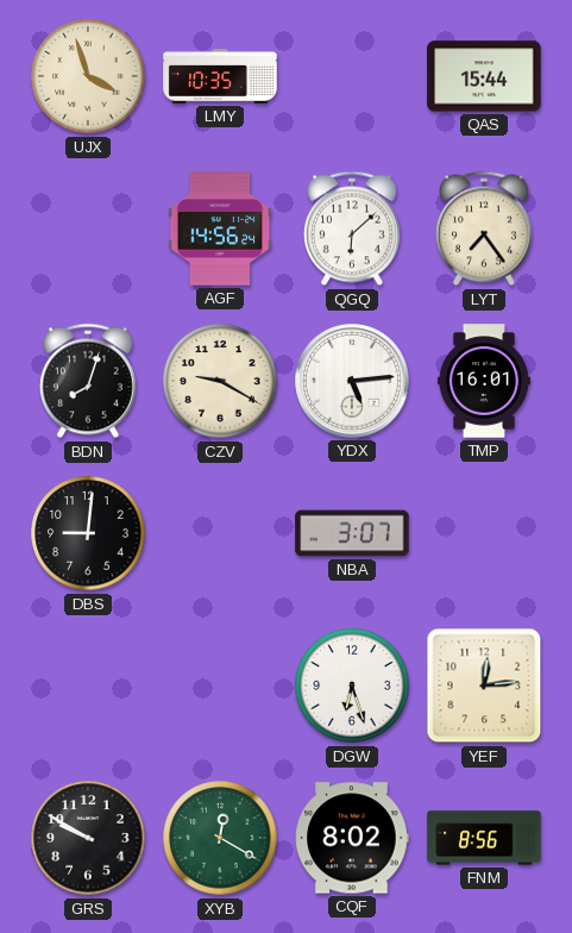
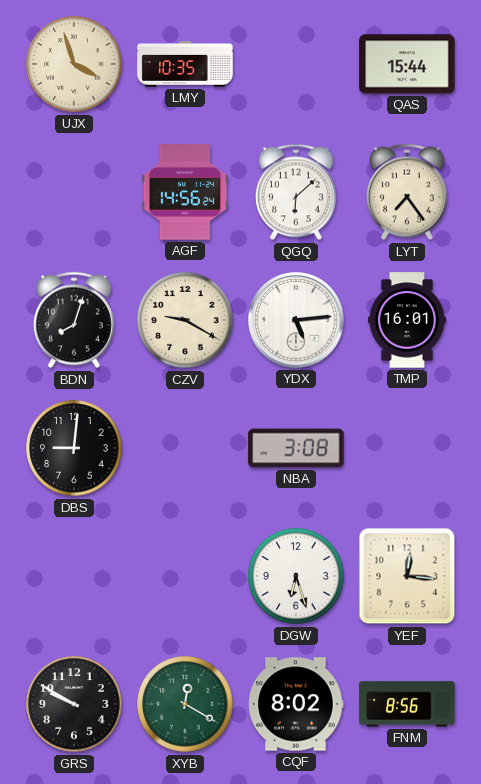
NBA: 3:07 -> 3:08 (296, 448)
YEF: 12:14 -> 12:16 (407, 576)
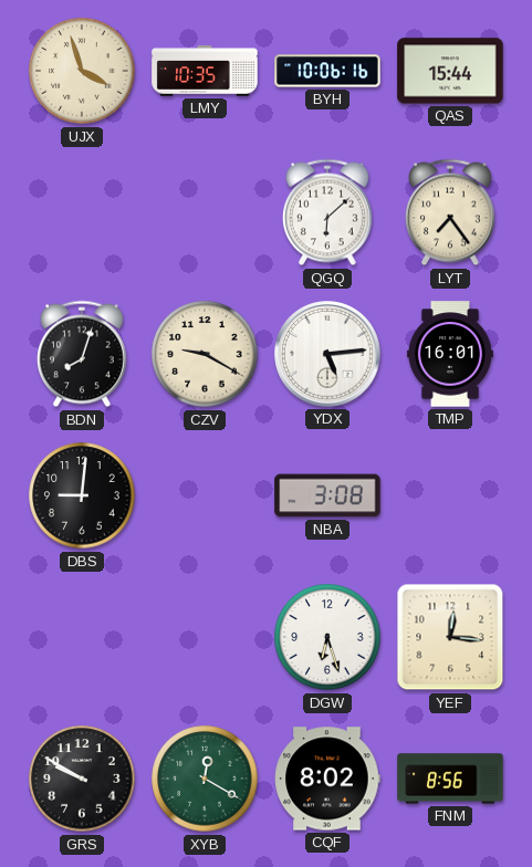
BYH: none -> 10:06 (327, 71)
AGF: 14:56 -> none (185, 192)
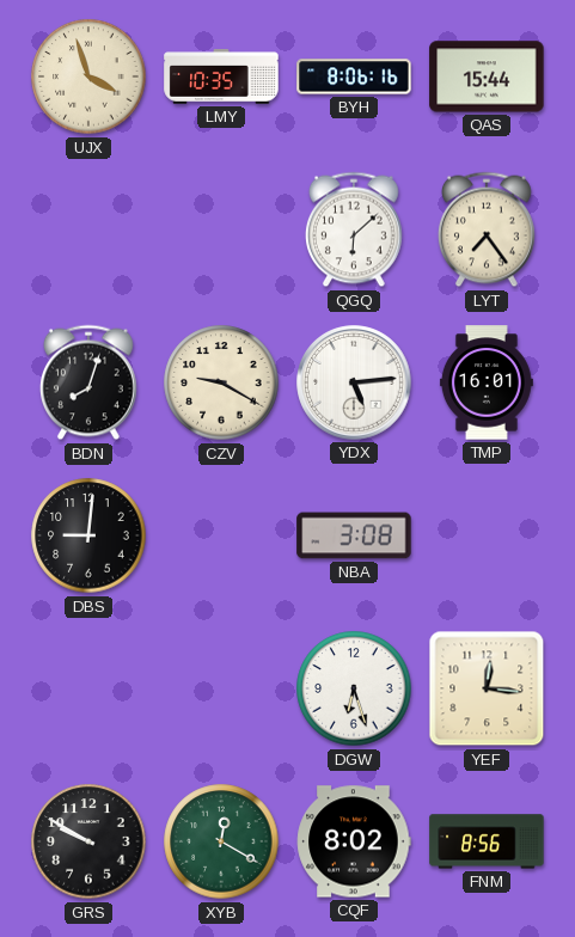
BYH: 10:06 -> 8:06 (354, 76)
